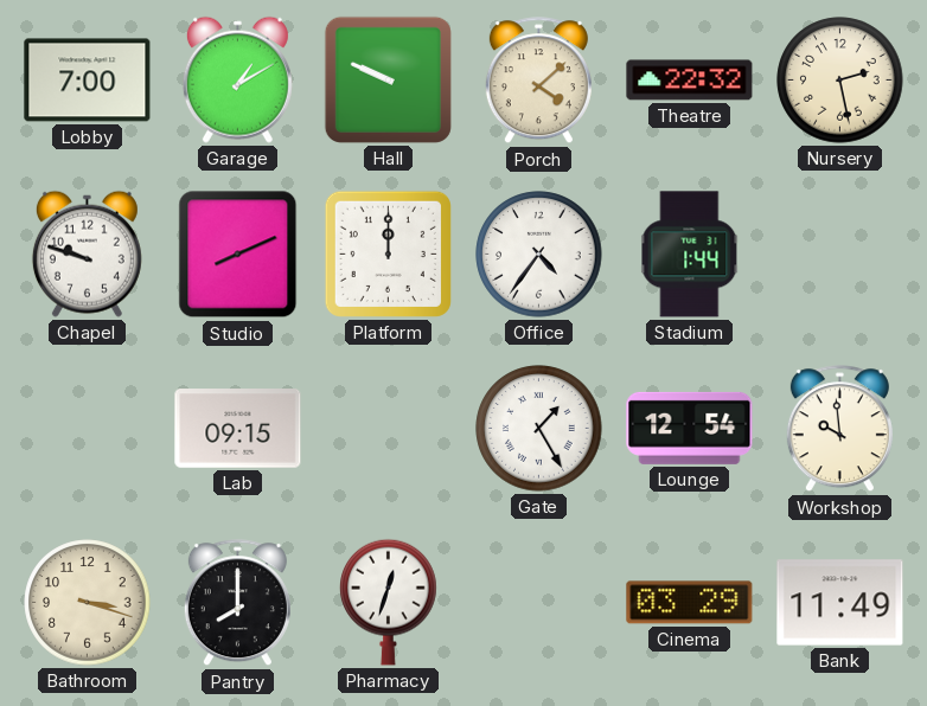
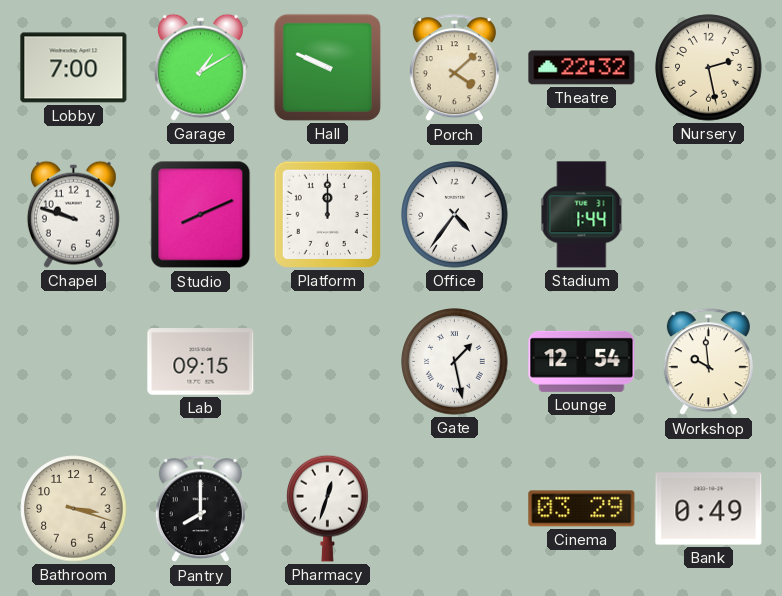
Gate: 1:25 -> 1:28 (455, 362)
Bank: 11:49 -> 0:49 (709, 509)
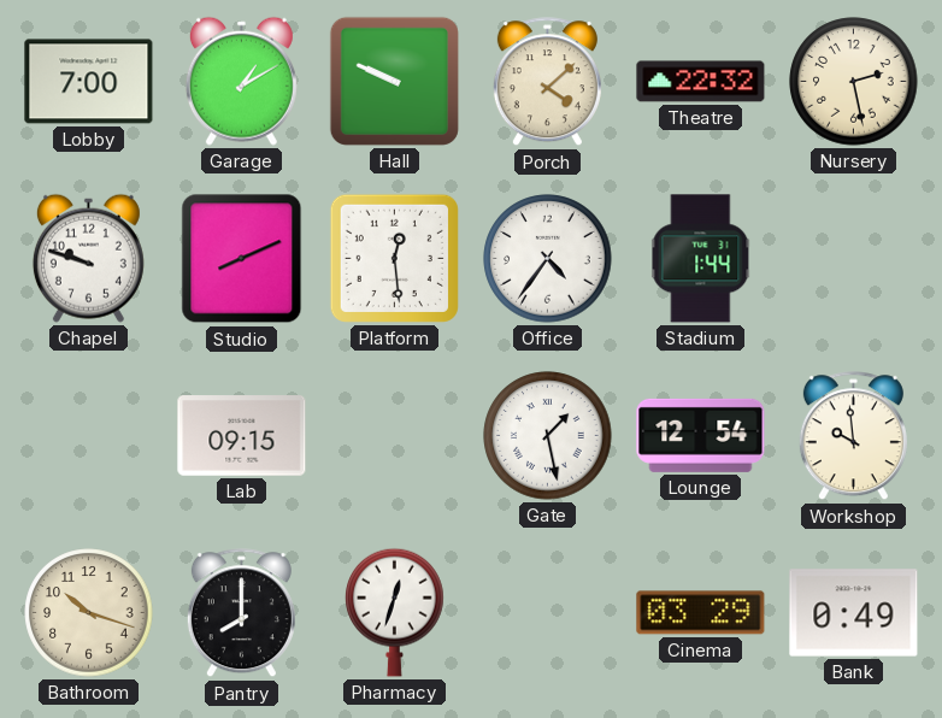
Platform: 12:00 -> 12:29 (394, 258)
Bathroom: 3:18 -> 10:18 (89, 613)
